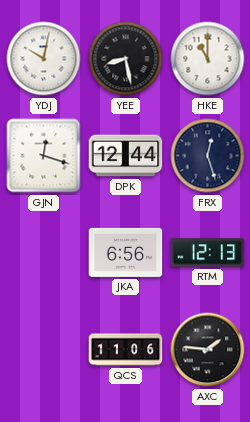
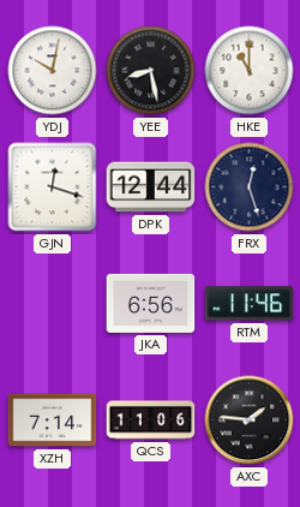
RTM: 12:13 -> 11:46 (250, 304)
XZH: none -> 7:14 (53, 420)
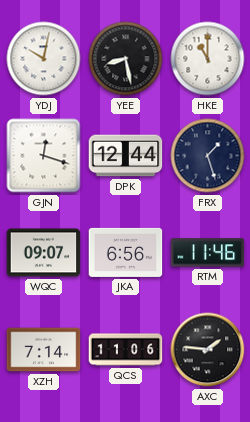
FRX: 12:27 -> 1:27 (208, 156)
WQC: none -> 09:07 (44, 253)
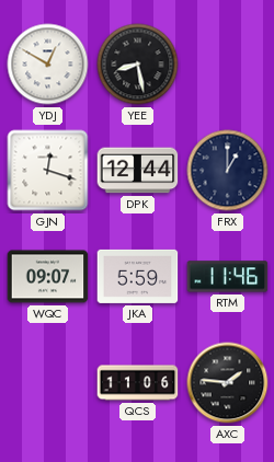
YDJ: 10:02 -> 12:50 (48, 65)
HKE: 11:00 -> none (208, 59)
FRX: 1:27 -> 1:00 (228, 171)
JKA: 6:56 -> 5:59 (138, 276)
XZH: 7:14 -> none (44, 350)
